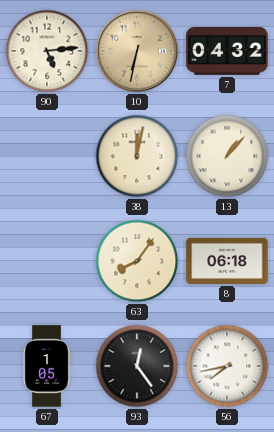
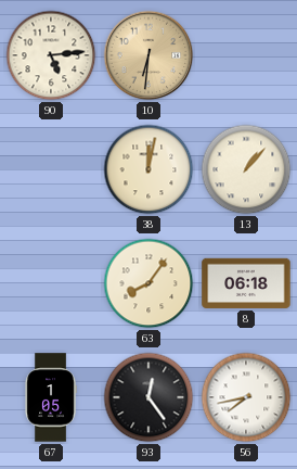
10: 6:32 -> 6:31 (148, 55)
7: 04:32 -> none (227, 52)
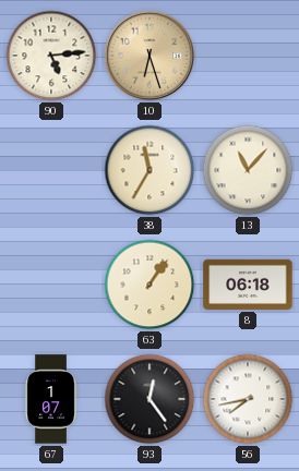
10: 6:31 -> 6:27 (149, 56)
38: 12:02 -> 11:35 (149, 170)
13: 1:07 -> 11:07 (248, 170)
63: 8:06 -> 1:06 (149, 285)
67: 1:05 -> 1:07 (51, 399)
